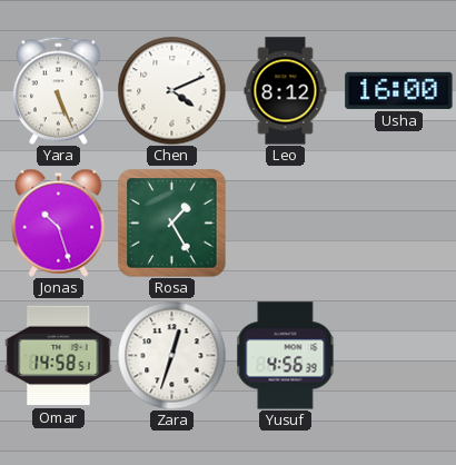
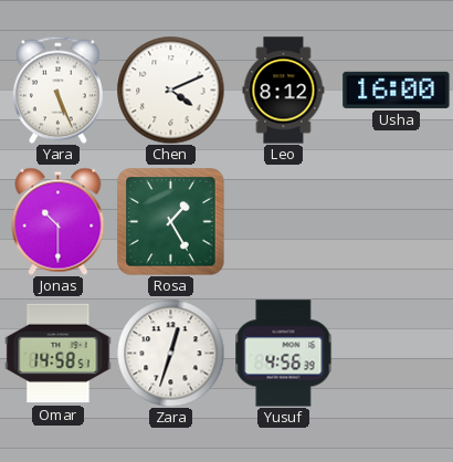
Jonas: 10:27 -> 10:30 (59, 221)
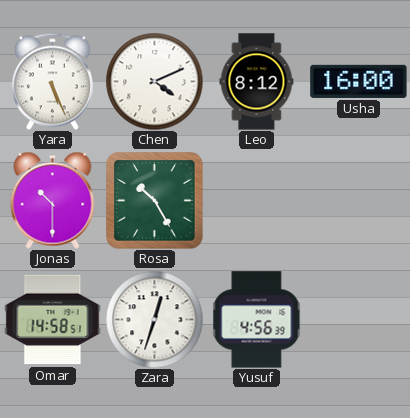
Rosa: 1:25 -> 10:25 (155, 201)
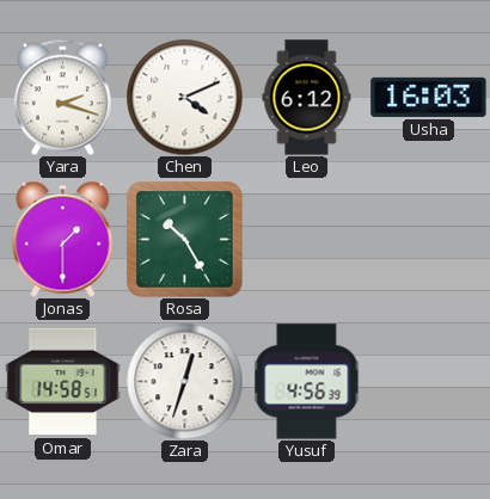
Yara: 5:26 -> 2:18 (62, 97)
Leo: 8:12 -> 6:12 (307, 98)
Usha: 16:00 -> 16:03 (429, 97)
Jonas: 10:30 -> 1:30 (63, 239)
